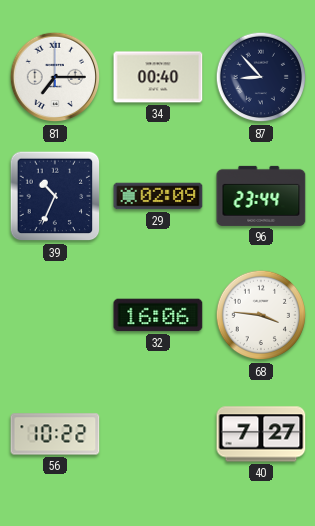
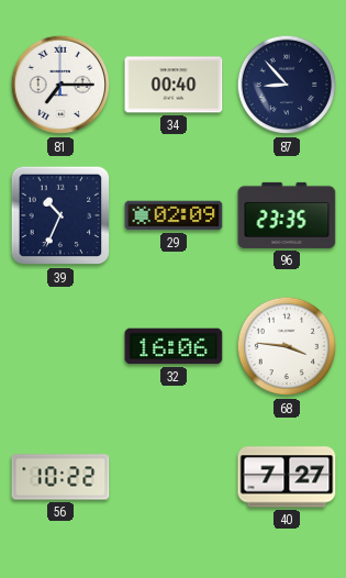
96: 23:44 -> 23:35 (287, 215)
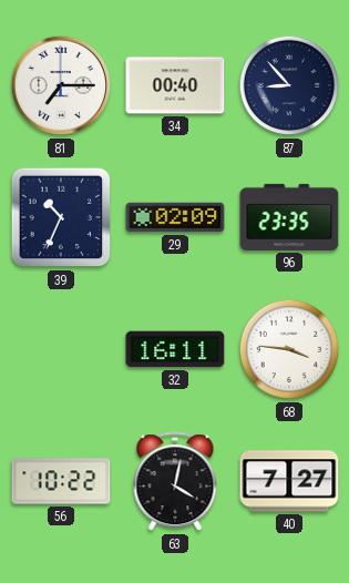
32: 16:06 -> 16:11 (175, 349)
63: none -> 4:02 (175, 482)
